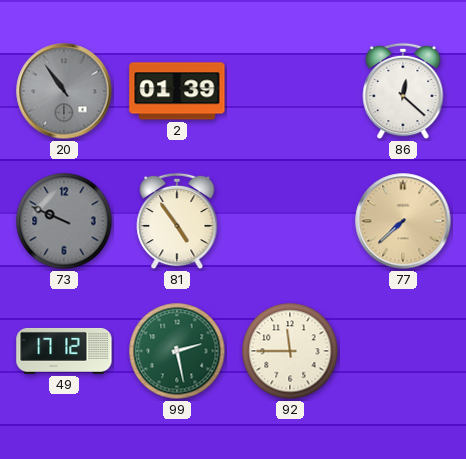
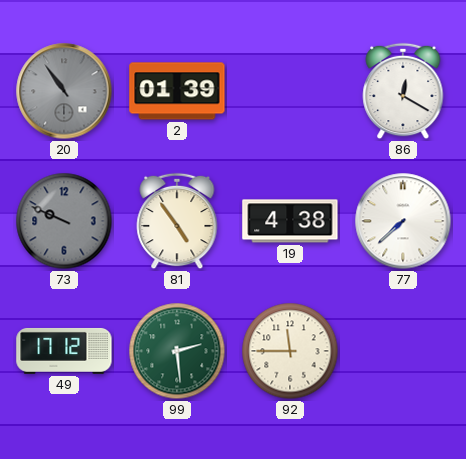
86: 12:22 -> 12:20 (403, 91)
19: none -> 4:38 (290, 221)
77 dial: champagne -> white (403, 221)
99: 2:28 -> 2:29 (177, 351)
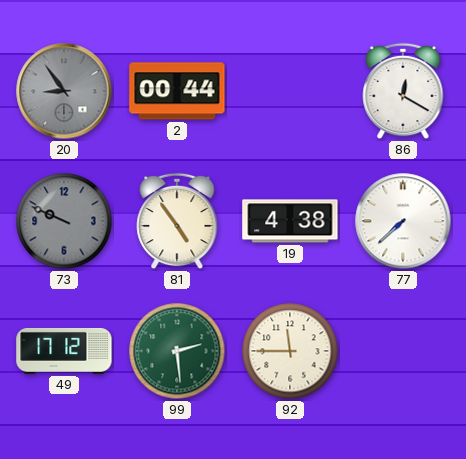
20: 10:54 -> 8:54 (64, 91)
2: 01:39 -> 00:44 (177, 91)
